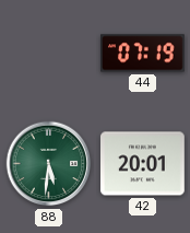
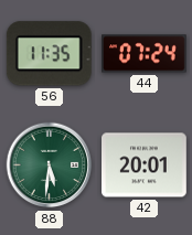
56: none -> 11:35 (49, 54)
44: 07:19 -> 07:24 (145, 54)
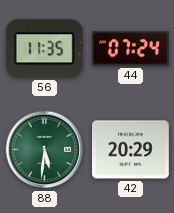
42: 20:01 -> 20:29 (131, 150)
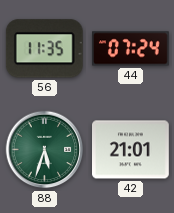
88: 5:31 -> 5:33 (45, 150)
42: 20:29 -> 21:01 (131, 150)
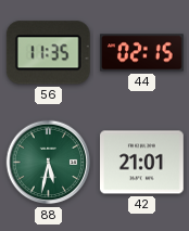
44: 07:24 -> 02:15 (142, 53)
88: 5:33 -> 5:32 (49, 163)
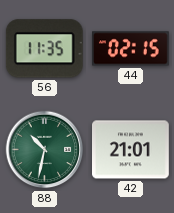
88: 5:32 -> 10:32 (45, 150)
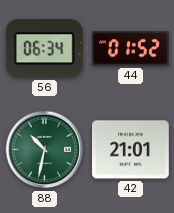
56: 11:35 -> 06:34 (44, 49)
44: 02:15 -> 01:52 (131, 49)
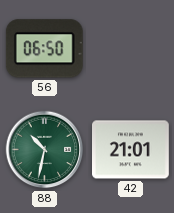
56: 06:34 -> 06:50 (44, 49)
44: 01:52 -> none (131, 49)
